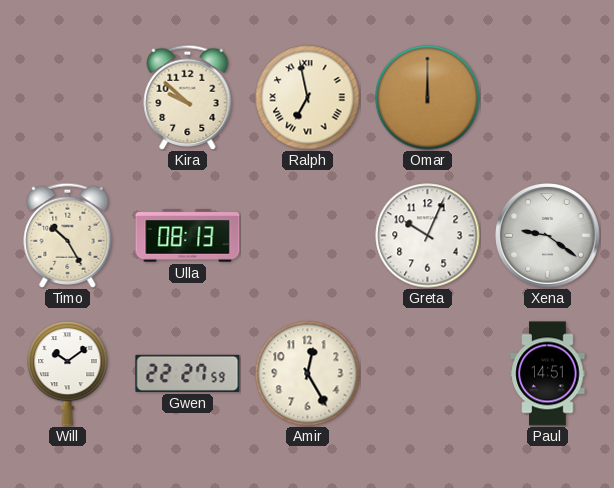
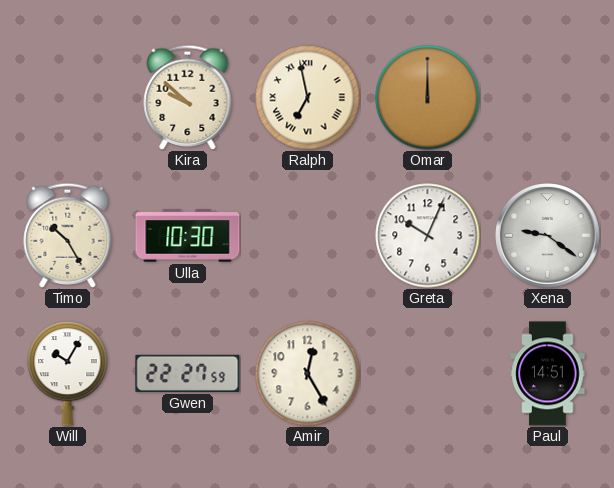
Ulla: 08:13 -> 10:30 (188, 236)
Will: 10:09 -> 10:05 (68, 373)
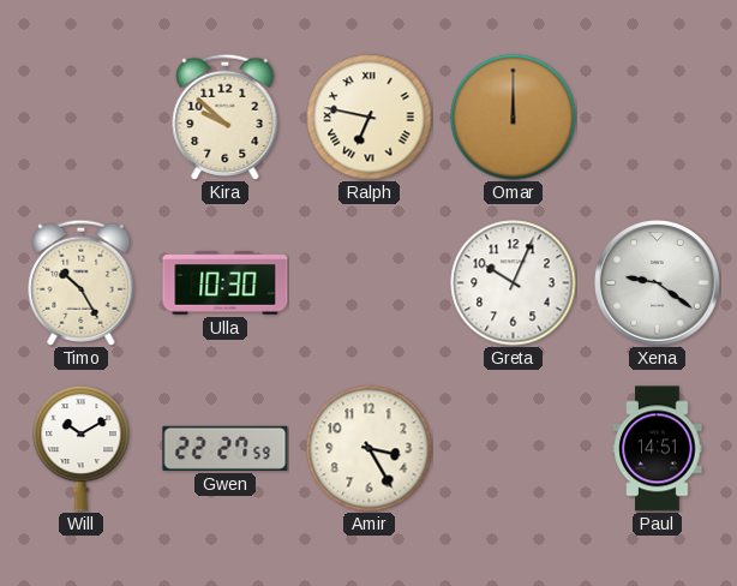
Ralph: 6:58 -> 6:47 (370, 118)
Will: 10:05 -> 10:10 (82, 448)
Amir: 12:25 -> 3:25 (370, 449)
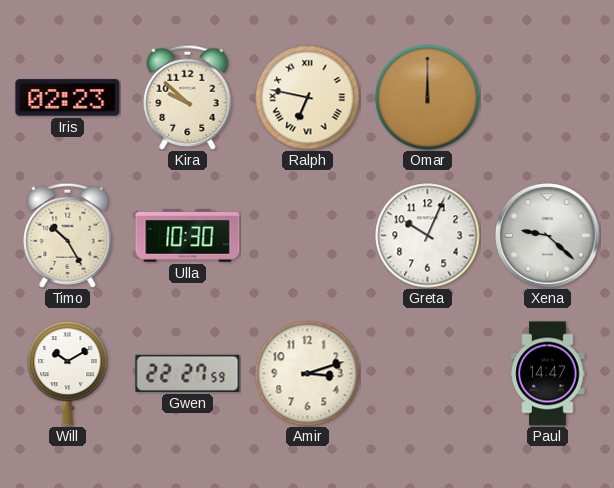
Iris: none -> 02:23 (68, 98)
Xena: 9:21 -> 9:22 (548, 236)
Amir: 3:25 -> 3:12 (308, 374)
Paul: 14:51 -> 14:47 (548, 374)
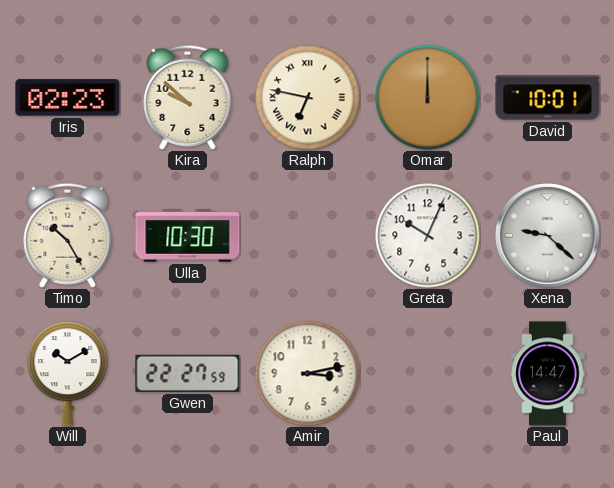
David: none -> 10:01 (548, 98)
Amir: 3:12 -> 3:13 (308, 374)
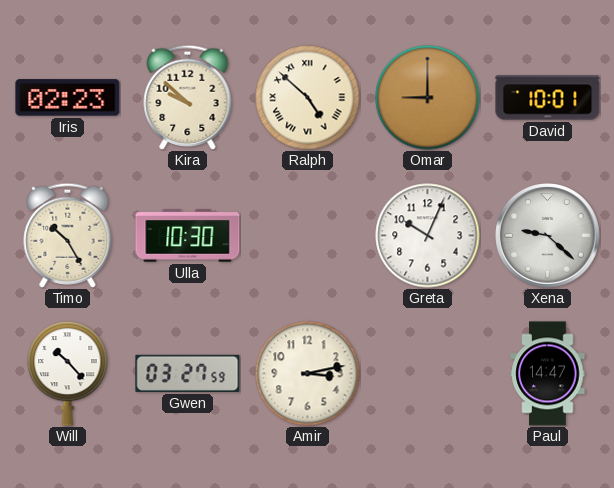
Ralph: 6:47 -> 4:52 (308, 98)
Omar: 12:00 -> 9:00 (428, 98)
Will: 10:10 -> 10:23 (68, 373)
Gwen: 22:27 -> 03:27 (188, 373)
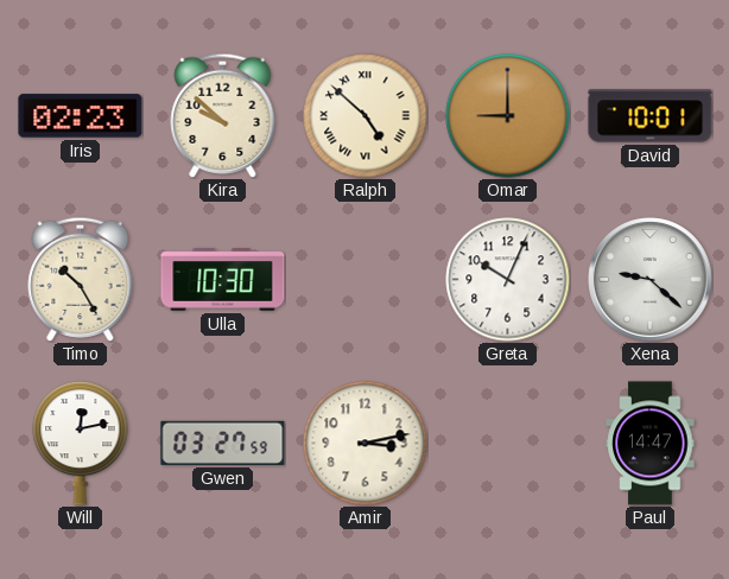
Will: 10:23 -> 12:13 (81, 443)
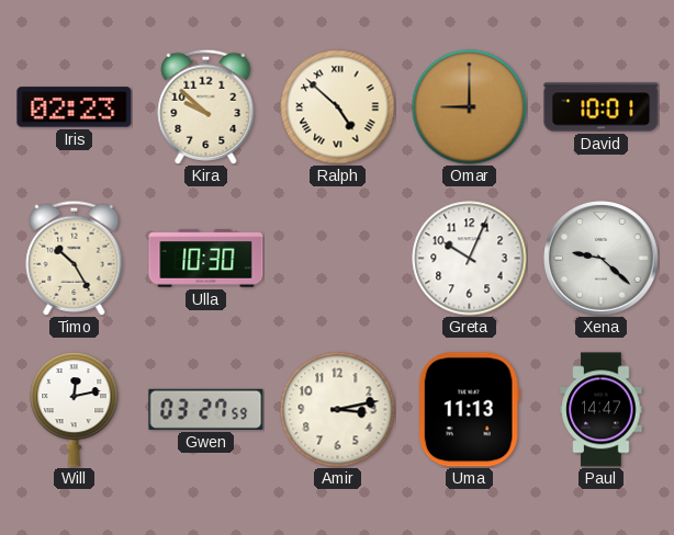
Uma: none -> 11:13 (469, 410)
